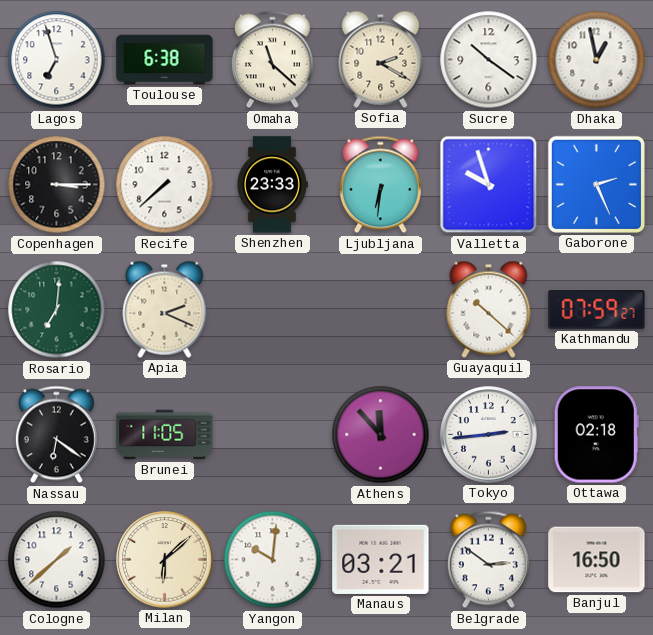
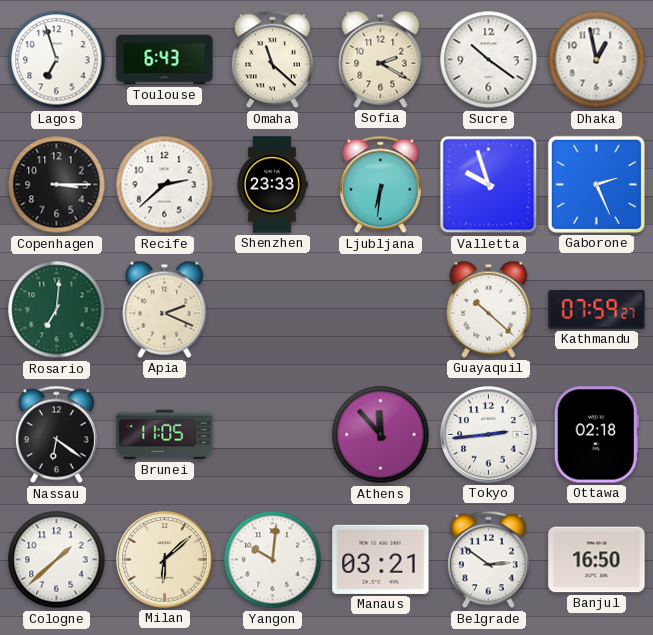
Toulouse: 6:38 -> 6:43 (165, 60)
Recife: 7:38 -> 2:38 (165, 185)
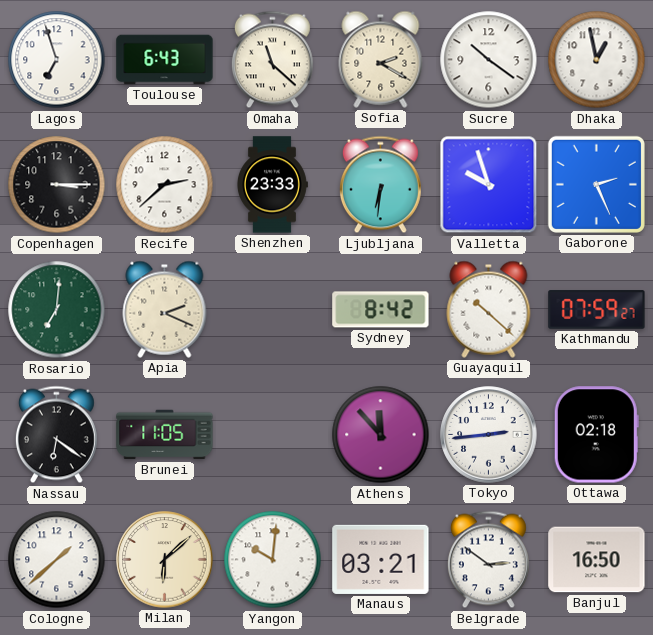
Sydney: none -> 8:42 (381, 310)
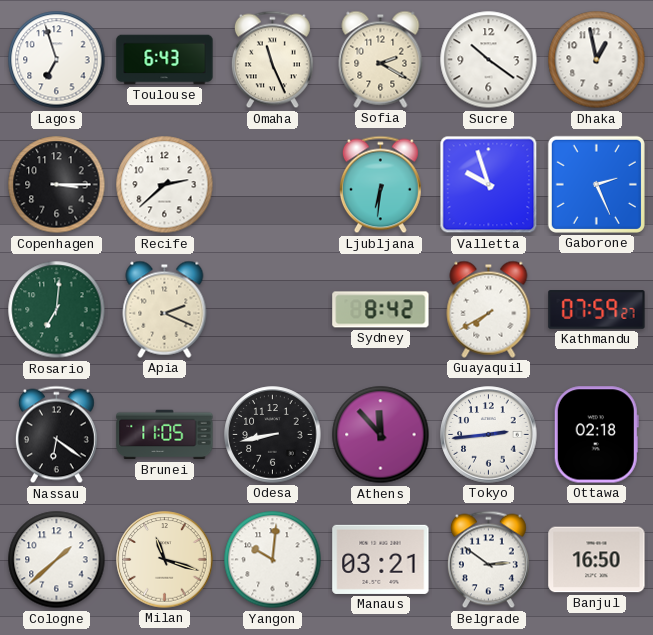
Omaha: 11:22 -> 11:26 (272, 60)
Shenzhen: 23:33 -> none (272, 185)
Guayaquil: 10:22 -> 7:40 (489, 309)
Odesa: none -> 8:43 (273, 435)
Milan: 6:08 -> 11:18 (165, 560)
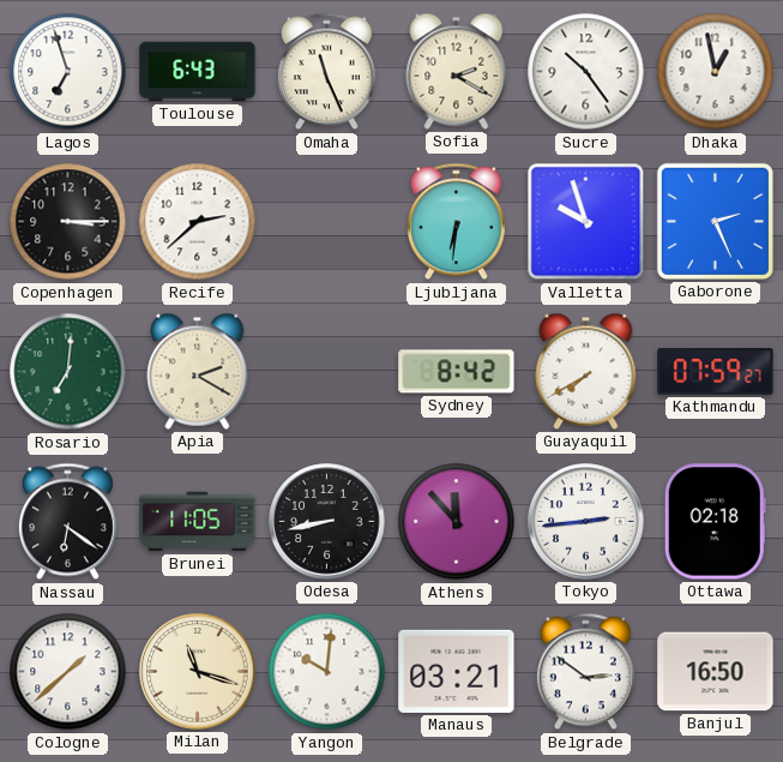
Sucre: 10:21 -> 10:24 (586, 72)
Apia: 2:19 -> 2:20 (198, 371)
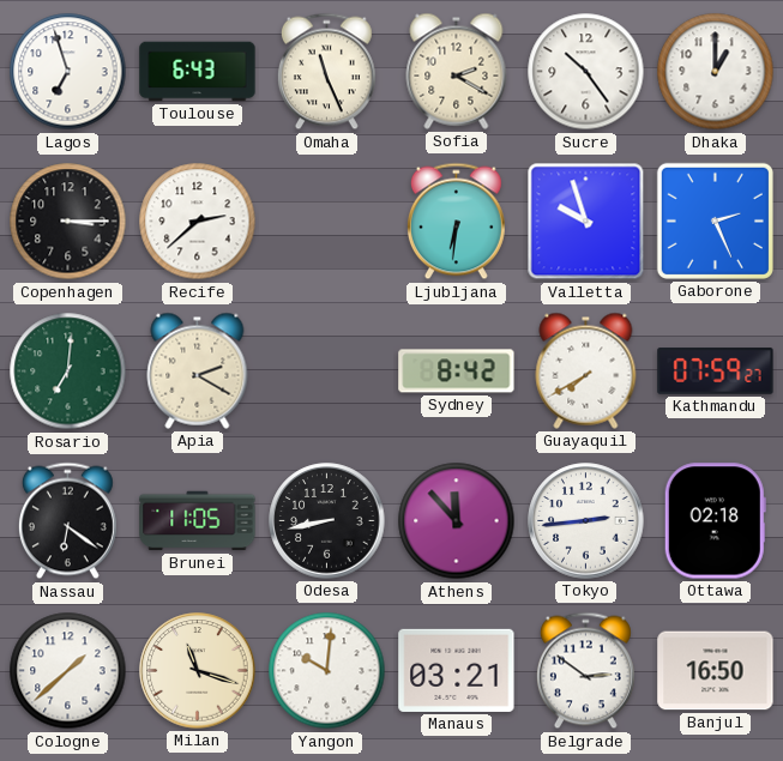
Dhaka: 12:58 -> 1:00 (716, 72)
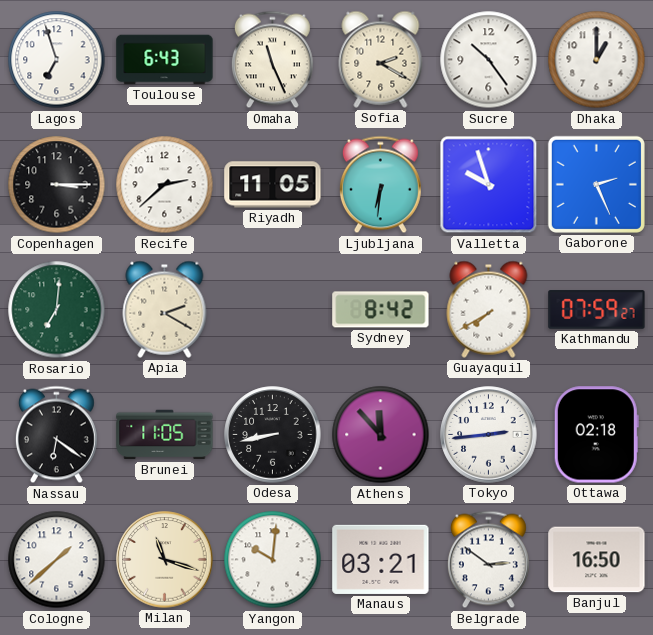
Riyadh: none -> 11:05 (273, 185)
